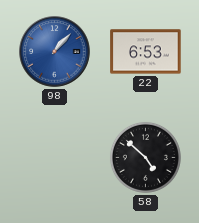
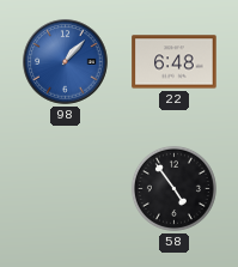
22: 6:53 -> 6:48 (175, 62)
58: 4:52 -> 4:54 (173, 188)
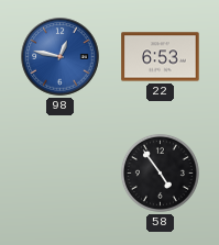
98: 1:07 -> 12:47 (61, 57)
22: 6:48 -> 6:53 (161, 57)
